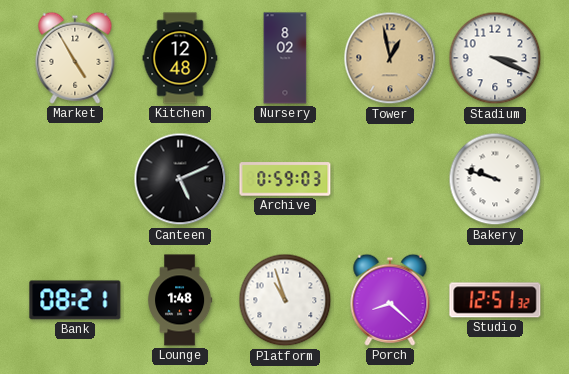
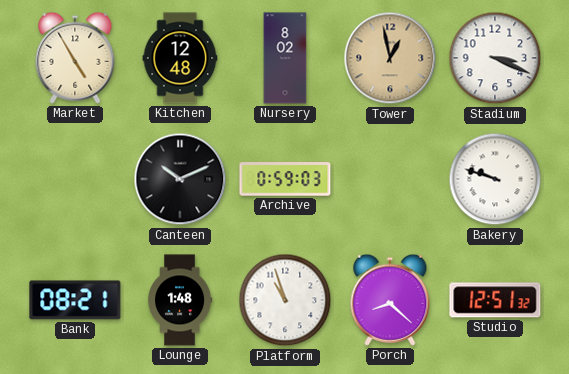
Canteen: 5:11 -> 10:11 (180, 179)
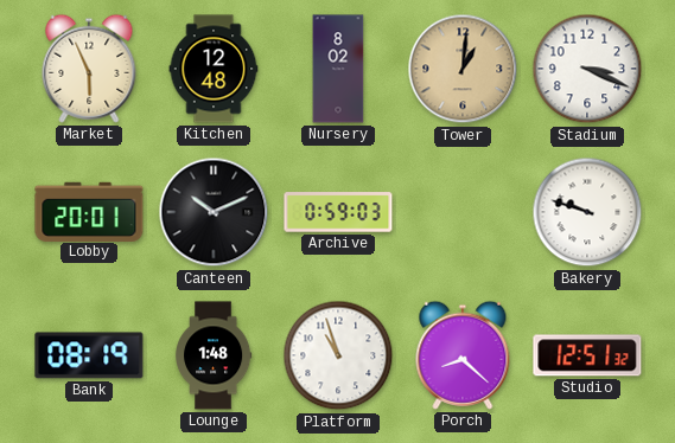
Market: 4:55 -> 5:56 (89, 69)
Tower: 12:58 -> 1:01 (463, 69)
Lobby: none -> 20:01 (89, 211)
Bank: 08:21 -> 08:19 (89, 355)
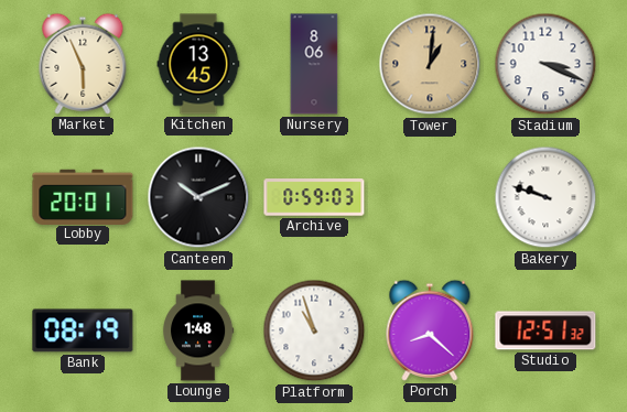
Kitchen: 12:48 -> 13:45 (198, 64)
Nursery: 8:02 -> 8:06 (314, 64)
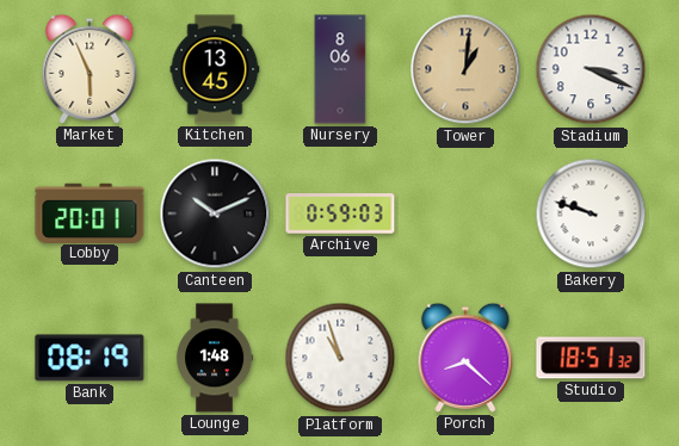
Studio: 12:51 -> 18:51 (591, 358)
